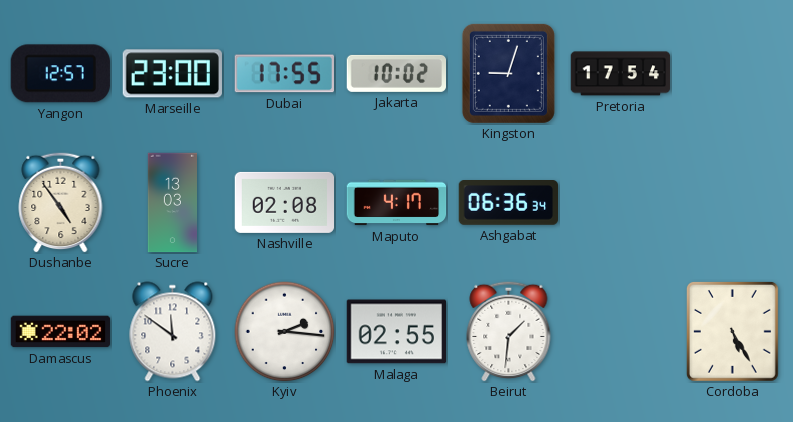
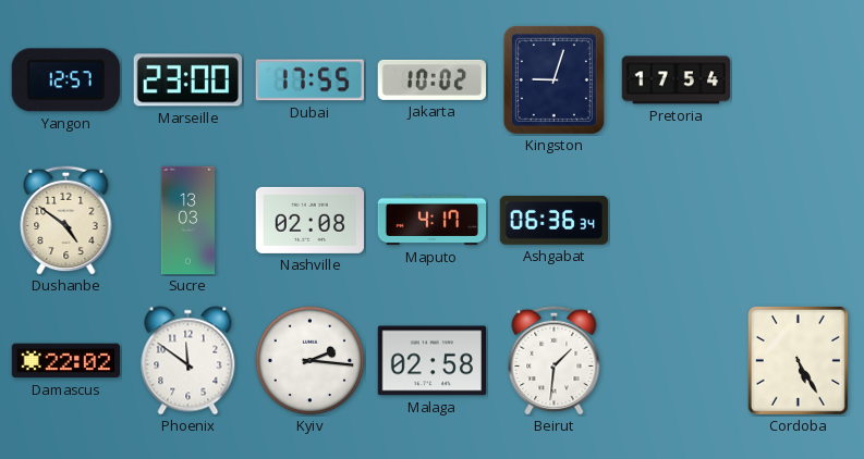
Dushanbe: 4:54 -> 4:51 (66, 220)
Malaga: 02:55 -> 02:58 (433, 361)
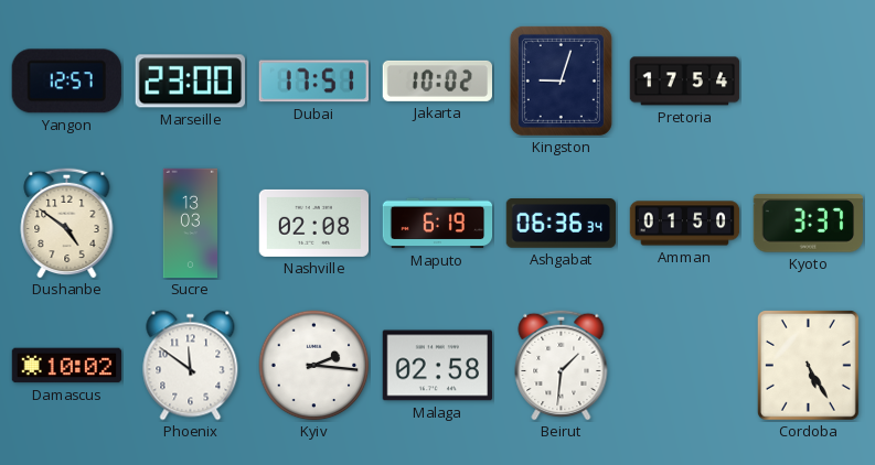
Dubai: 17:55 -> 17:51 (313, 82)
Maputo: 4:17 -> 6:19 (438, 224)
Amman: none -> 01:50 (685, 224)
Kyoto: none -> 3:37 (808, 224)
Damascus: 22:02 -> 10:02 (67, 366)
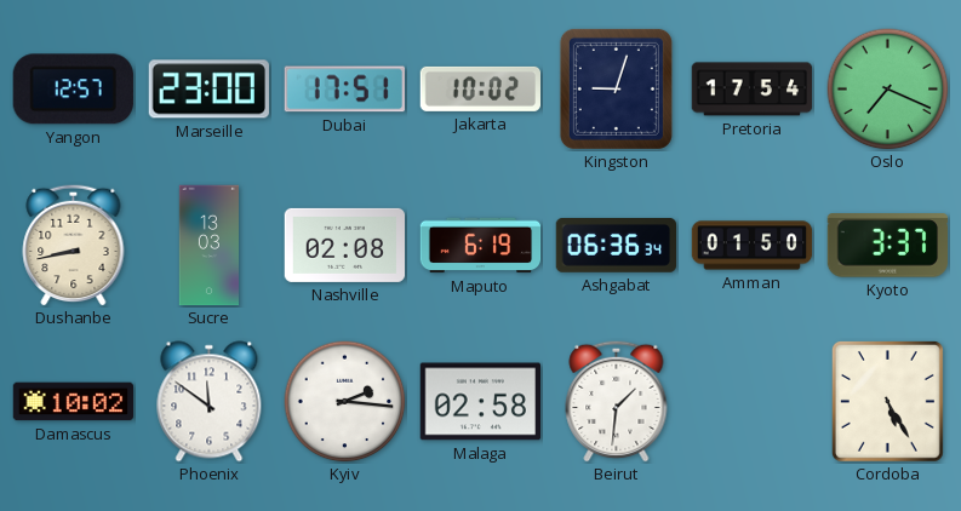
Oslo: none -> 7:19 (888, 90)
Dushanbe: 4:51 -> 8:43 (74, 245)
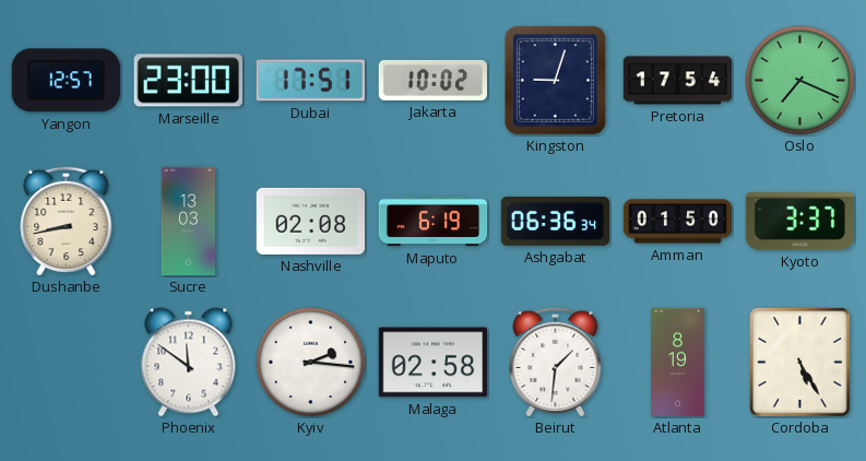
Damascus: 10:02 -> none (74, 402)
Atlanta: none -> 8:19 (678, 363)
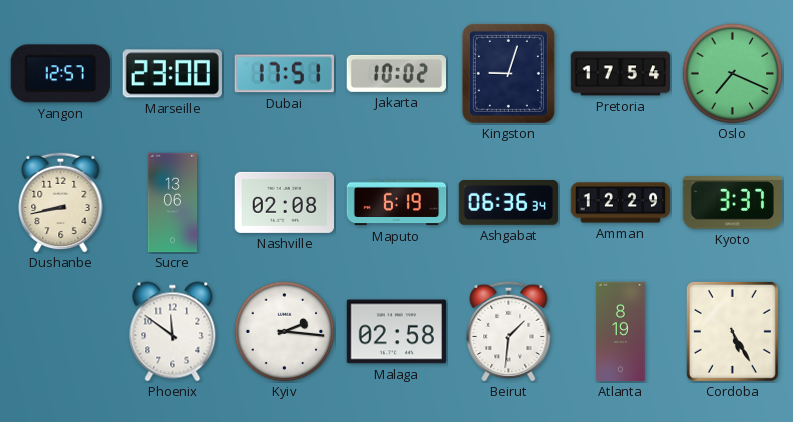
Sucre: 13:03 -> 13:06 (172, 203)
Amman: 01:50 -> 12:29 (621, 203)
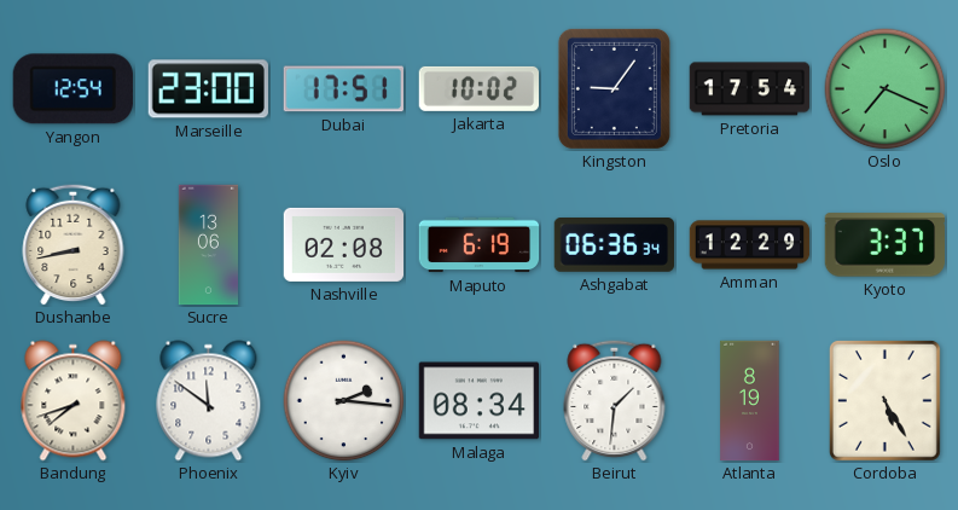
Yangon: 12:57 -> 12:54 (72, 89)
Kingston: 9:03 -> 9:06 (614, 88)
Bandung: none -> 7:42 (74, 401)
Malaga: 02:58 -> 08:34 (480, 401)
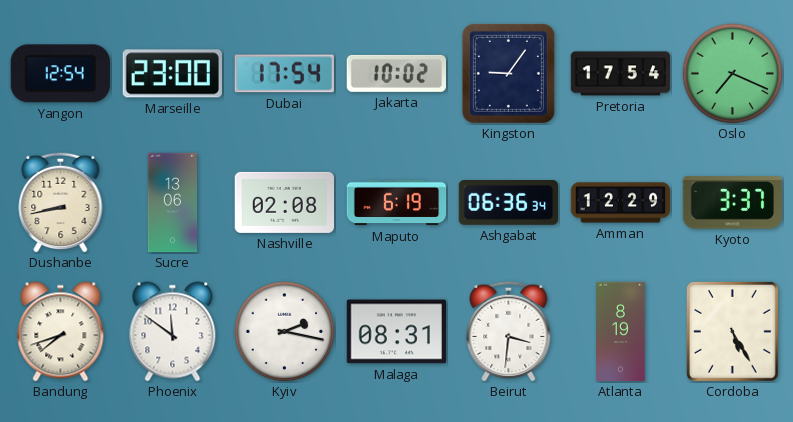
Dubai: 17:51 -> 17:54 (284, 74)
Kyiv: 2:16 -> 2:17 (285, 332)
Malaga: 08:34 -> 08:31 (397, 332)
Beirut: 1:31 -> 3:31 (509, 331)
